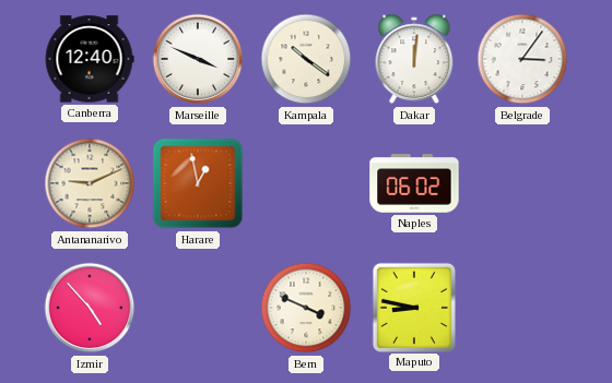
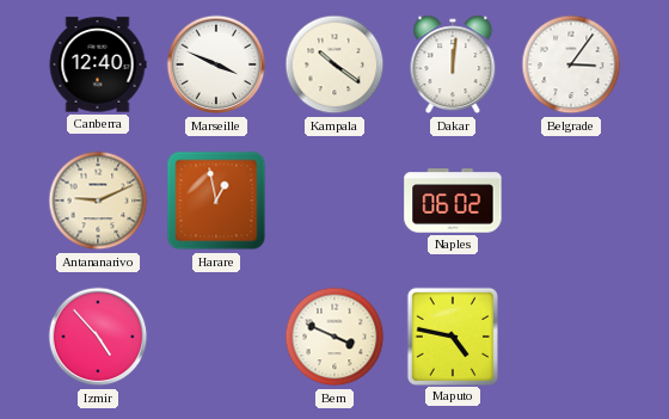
Maputo: 8:47 -> 4:47 (452, 335)
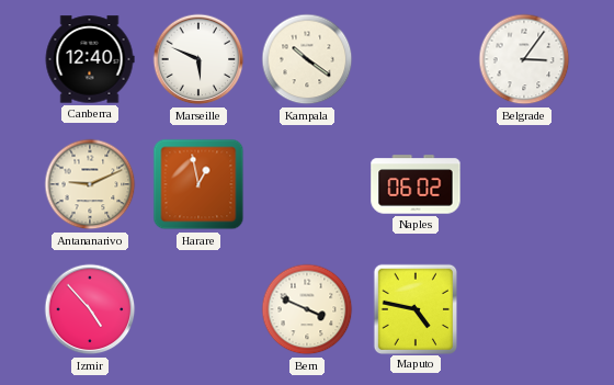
Marseille: 3:49 -> 5:49 (198, 59)
Dakar: 12:01 -> none (453, 64)
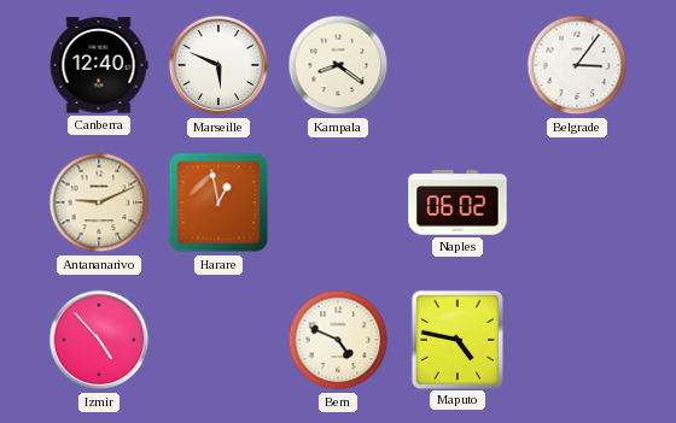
Kampala: 10:21 -> 8:21 (338, 65)
Bern: 3:49 -> 4:49 (338, 340)
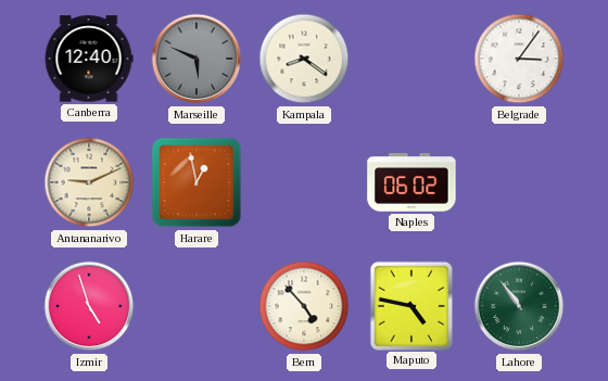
Marseille dial: white -> grey (197, 59)
Izmir: 4:53 -> 4:57 (89, 306)
Bern: 4:49 -> 4:53 (304, 306)
Lahore: none -> 10:54 (519, 306)
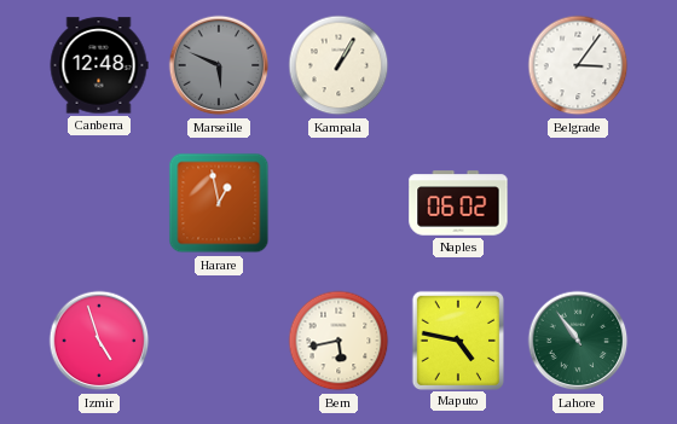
Canberra: 12:40 -> 12:48 (99, 65)
Kampala: 8:21 -> 1:05 (338, 65)
Antananarivo: 9:11 -> none (89, 182)
Bern: 4:53 -> 5:43 (338, 341)
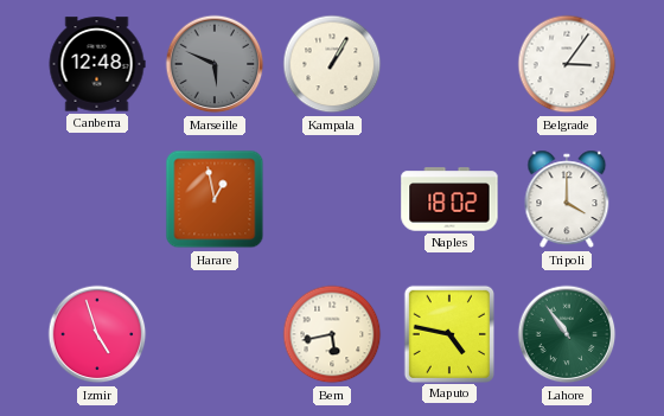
Naples: 06:02 -> 18:02 (449, 199)
Tripoli: none -> 4:00 (567, 199)
